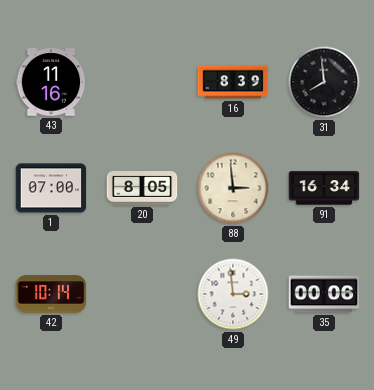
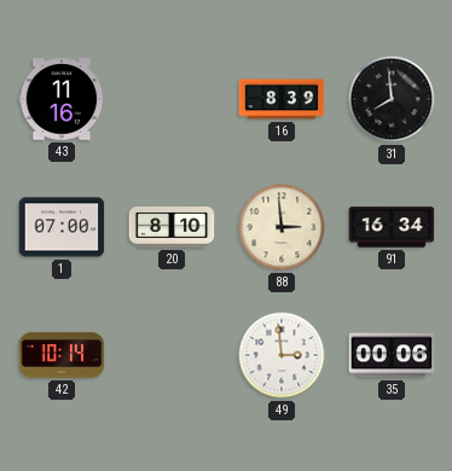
20: 8:05 -> 8:10 (172, 228)
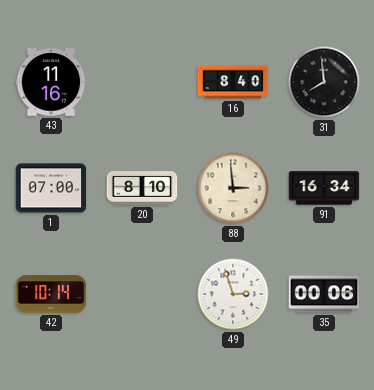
16: 8:39 -> 8:40 (233, 82)
49: 2:59 -> 2:57 (233, 294)
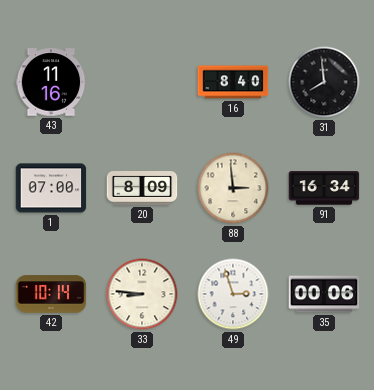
20: 8:10 -> 8:09 (142, 189)
33: none -> 8:46 (142, 294)
